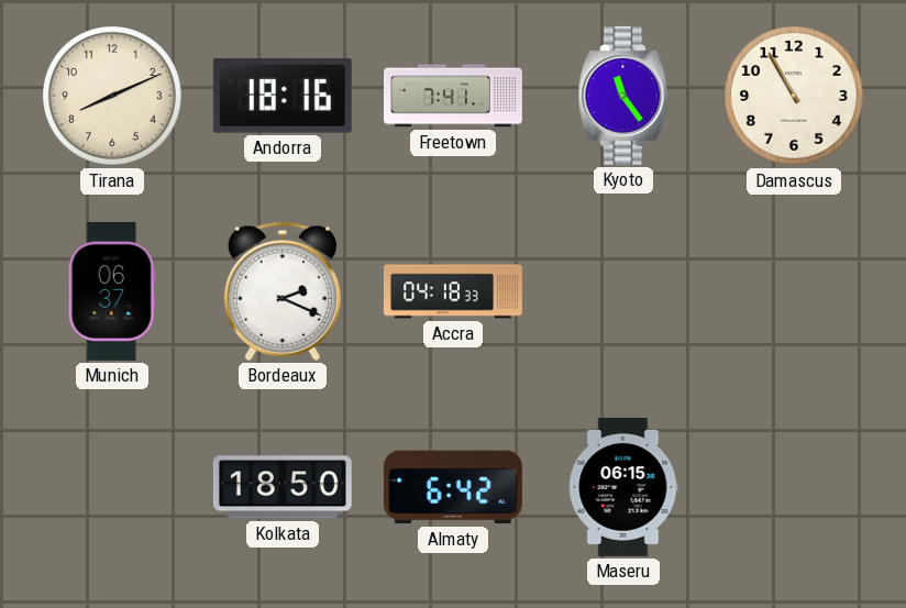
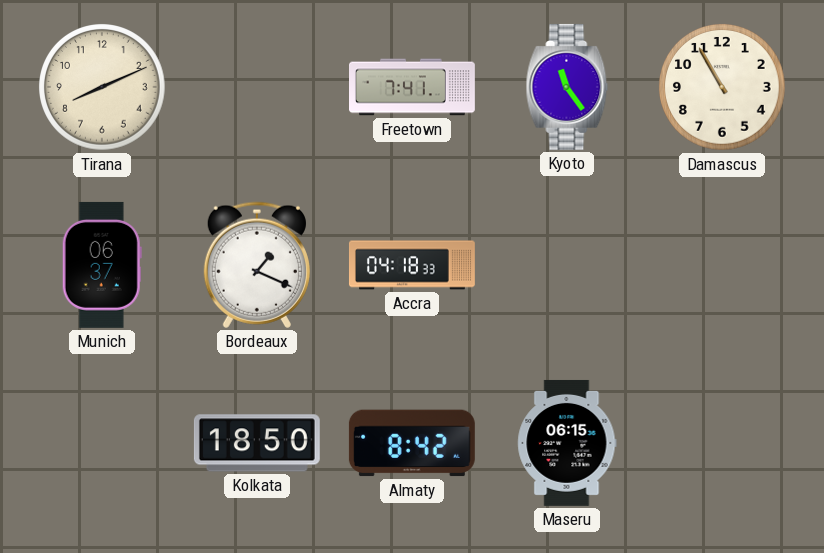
Andorra: 18:16 -> none (283, 96)
Bordeaux: 2:19 -> 1:19 (257, 265)
Almaty: 6:42 -> 8:42 (412, 443)
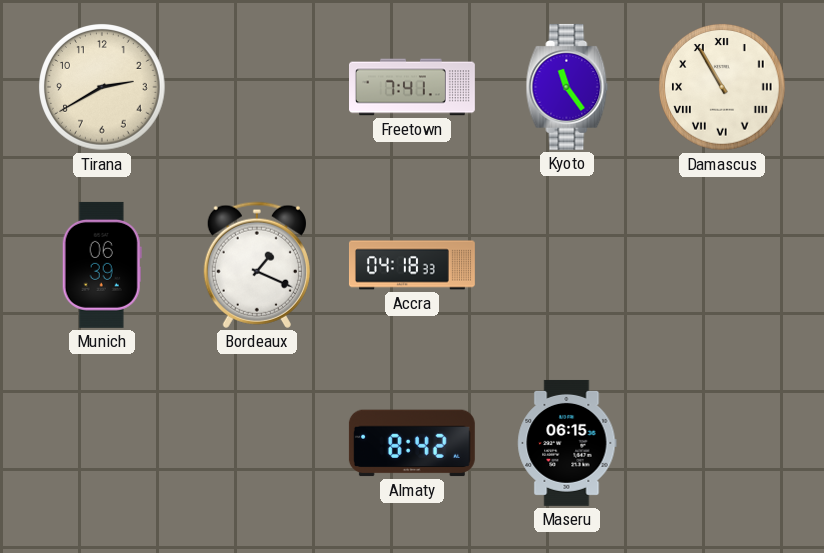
Tirana: 8:11 -> 2:40 (103, 88)
Damascus numerals: Arabic -> Roman (723, 88)
Munich: 06:37 -> 06:39 (102, 265)
Kolkata: 18:50 -> none (257, 443)
